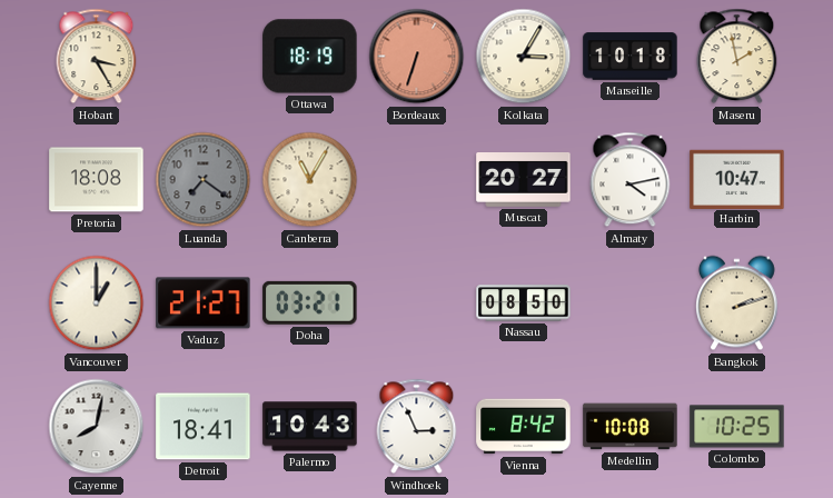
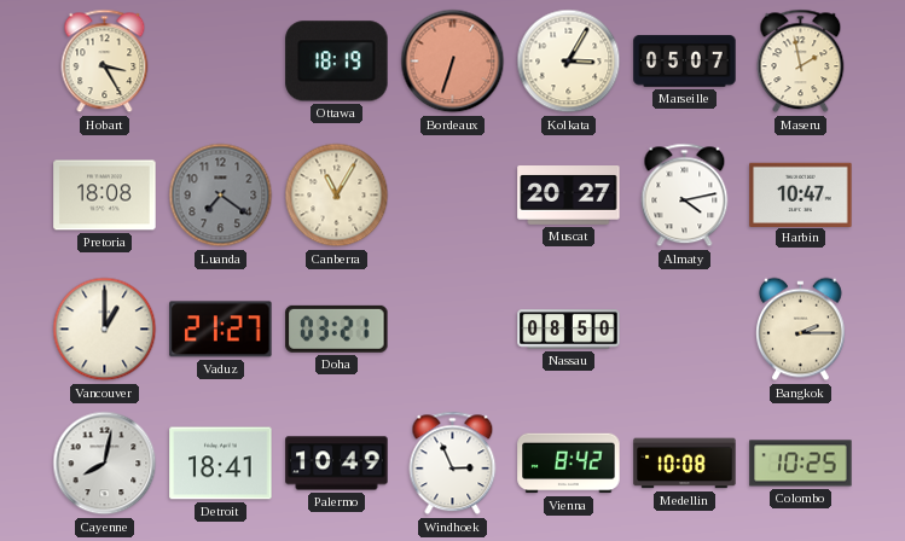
Marseille: 10:18 -> 05:07 (685, 62)
Bangkok: 2:12 -> 2:15 (801, 330)
Palermo: 10:43 -> 10:49 (337, 464)
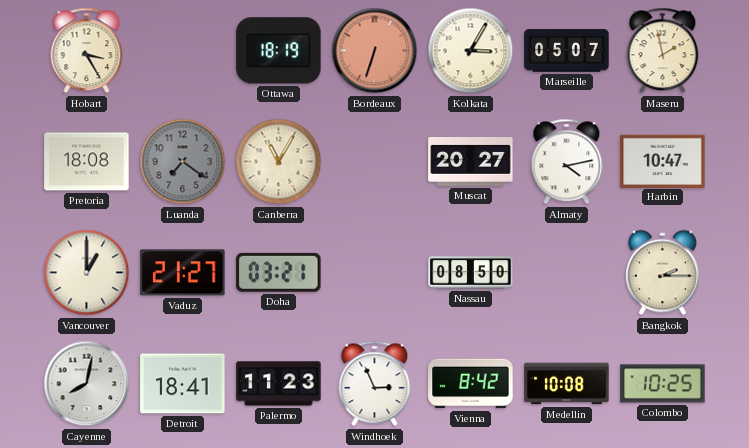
Palermo: 10:49 -> 11:23 (279, 384)
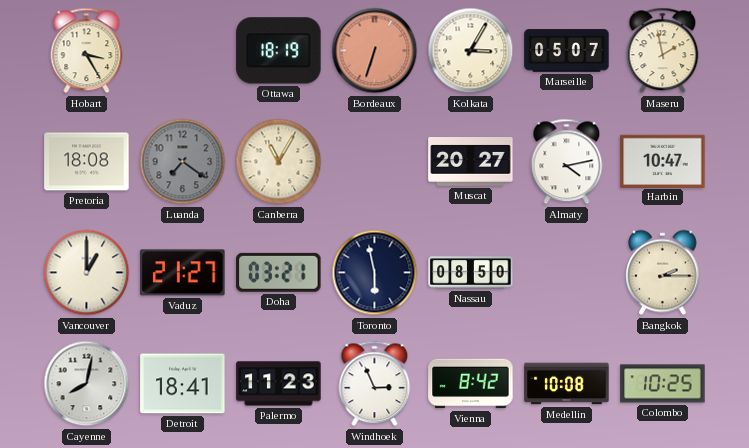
Toronto: none -> 5:58 (375, 273)
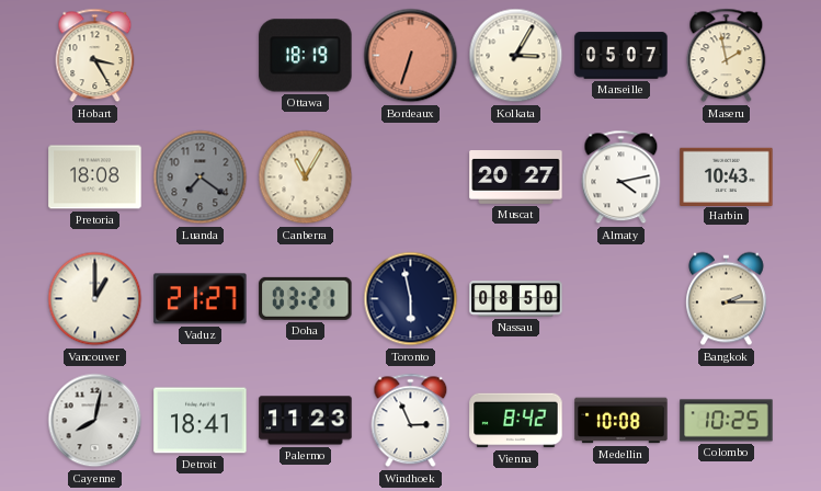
Harbin: 10:47 -> 10:43 (727, 176)
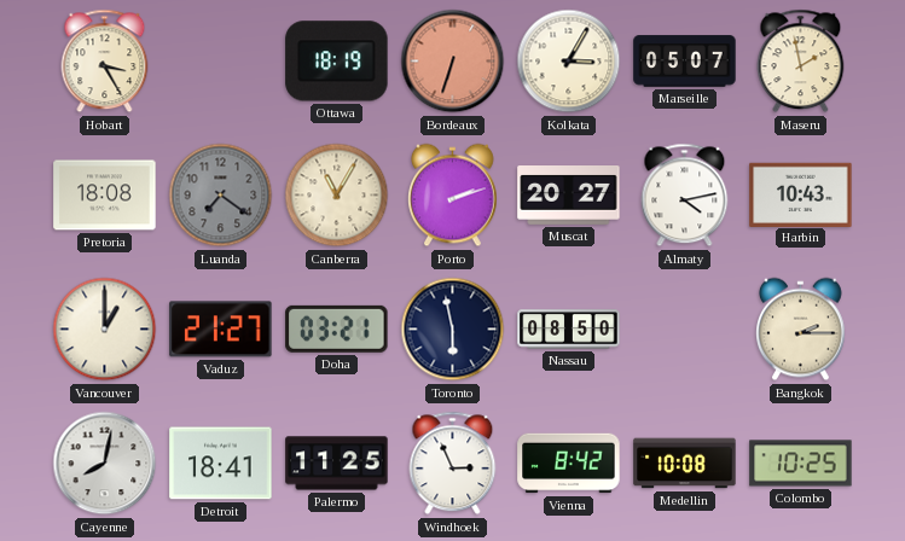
Porto: none -> 2:12 (453, 196)
Palermo: 11:23 -> 11:25 (337, 464)
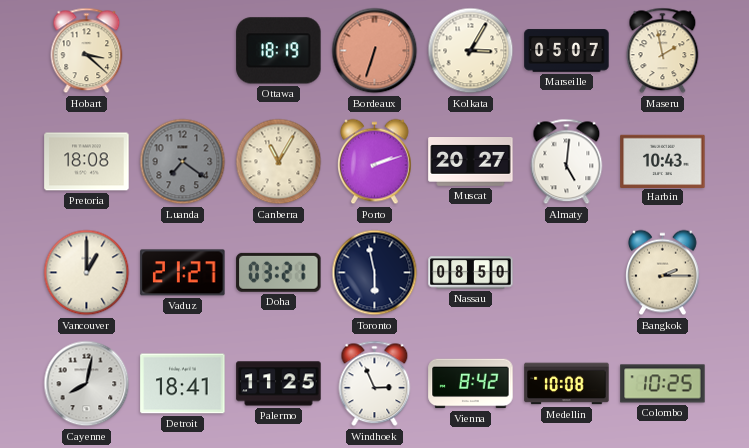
Hobart: 3:25 -> 3:22 (87, 51)
Almaty: 4:13 -> 5:01 (567, 162)
